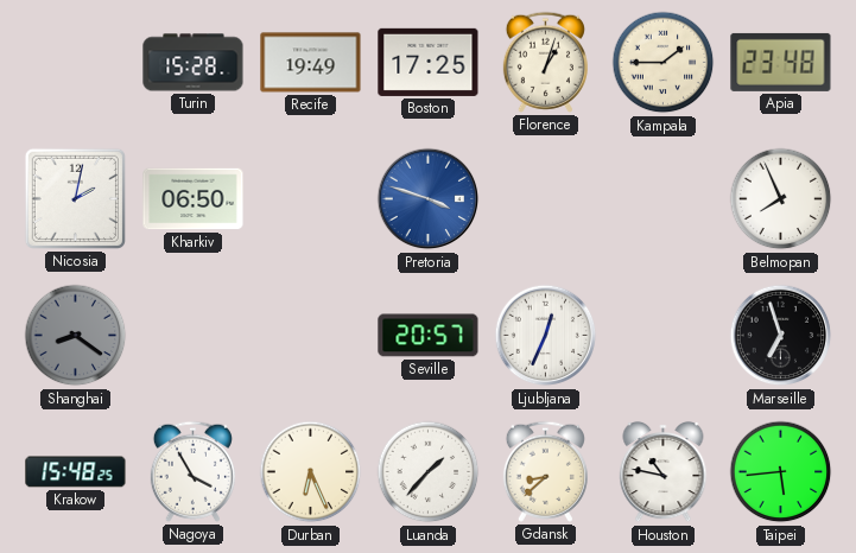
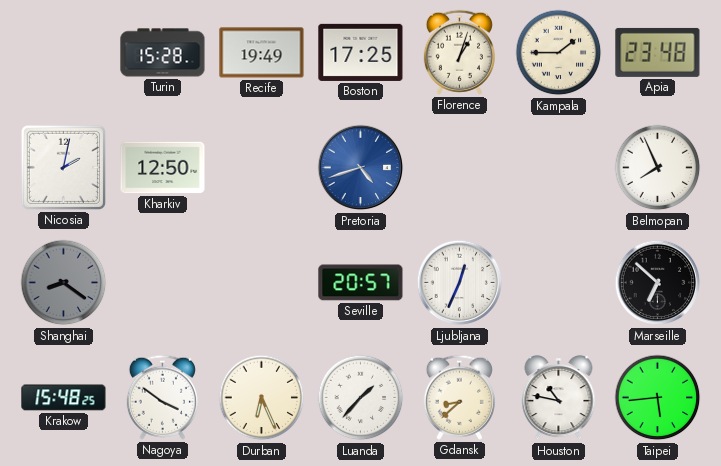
Kharkiv: 06:50 -> 12:50 (163, 168)
Pretoria: 3:48 -> 4:42 (361, 168)
Marseille: 6:57 -> 6:52 (658, 283)
Nagoya: 3:55 -> 3:51 (162, 397)
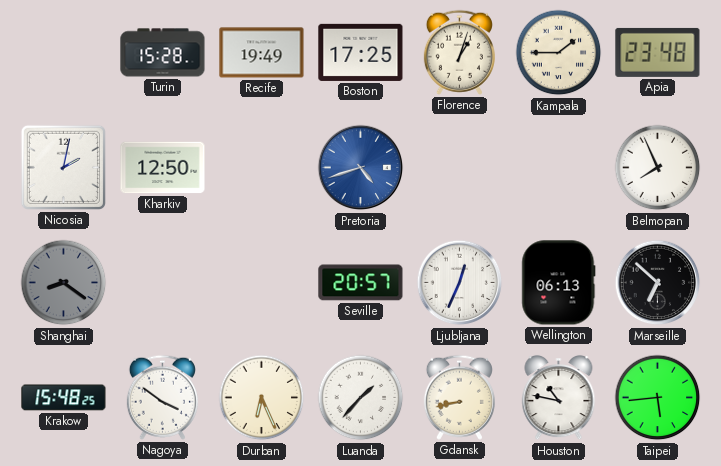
Wellington: none -> 06:13 (559, 283)
Gdansk: 8:38 -> 8:43 (459, 397)
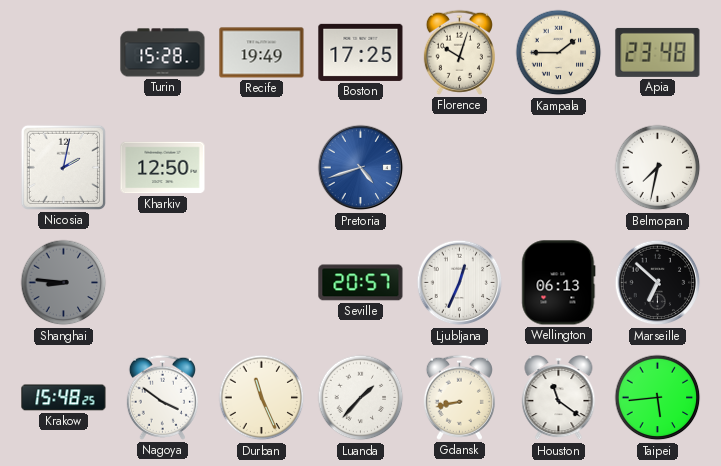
Florence: 1:03 -> 10:03 (459, 52)
Belmopan: 7:56 -> 7:32 (658, 168)
Shanghai: 8:21 -> 8:46 (64, 283)
Durban: 6:26 -> 11:26 (262, 398)
Houston: 10:47 -> 11:21 (559, 398)
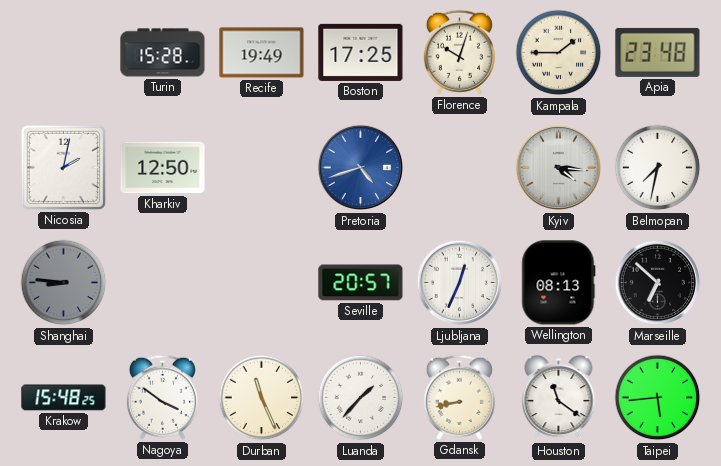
Kyiv: none -> 4:16 (559, 168)
Wellington: 06:13 -> 08:13 (559, 283)
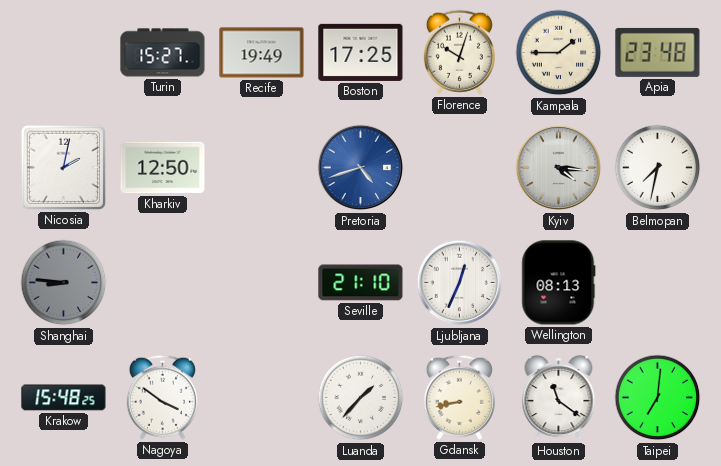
Turin: 15:28 -> 15:27 (163, 53)
Seville: 20:57 -> 21:10 (361, 283)
Marseille: 6:52 -> none (658, 283)
Durban: 11:26 -> none (262, 398)
Taipei: 5:44 -> 7:01 (658, 398)
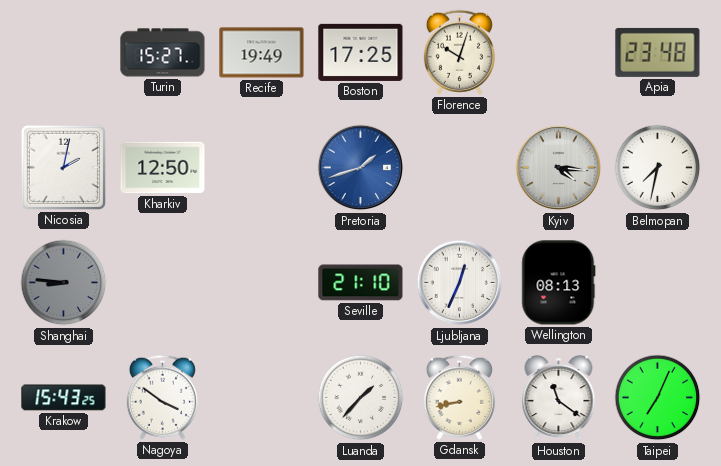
Kampala: 1:45 -> none (559, 53)
Pretoria: 4:42 -> 1:42 (361, 168)
Krakow: 15:48 -> 15:43 (64, 398)
Taipei: 7:01 -> 7:04 (658, 398)
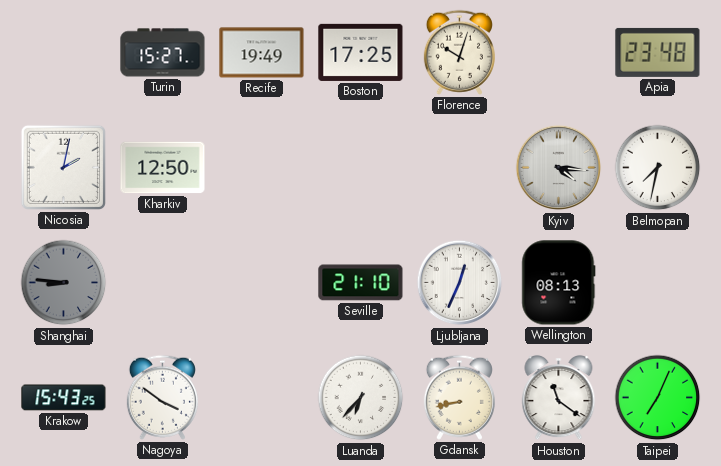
Pretoria: 1:42 -> none (361, 168)
Luanda: 1:37 -> 6:37 (361, 398)
